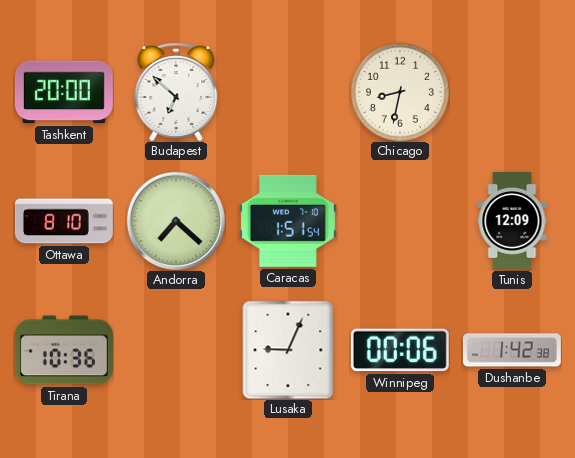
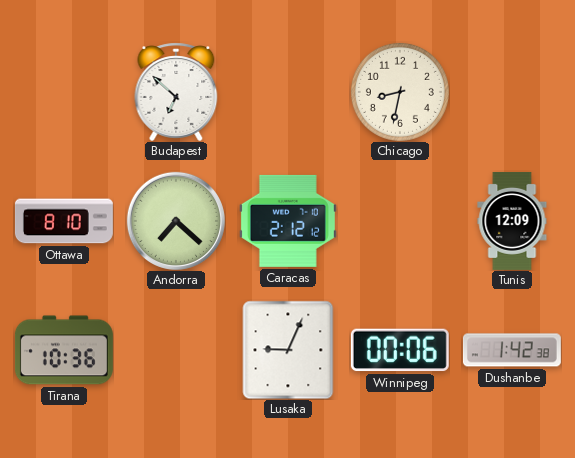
Tashkent: 20:00 -> none (64, 92)
Caracas: 1:51 -> 2:12 (288, 221)
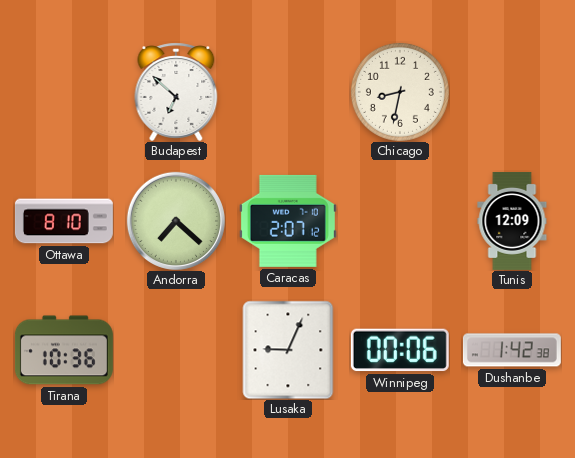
Caracas: 2:12 -> 2:07 (288, 221)
